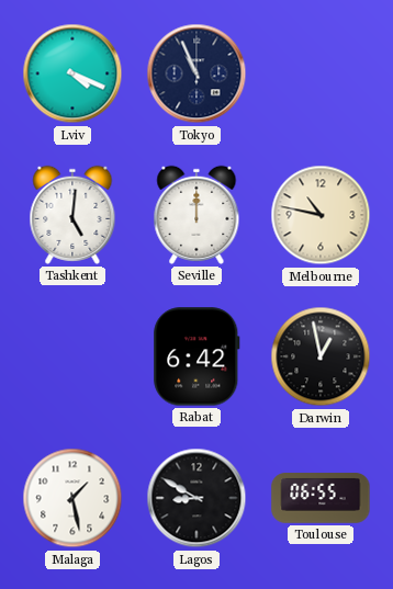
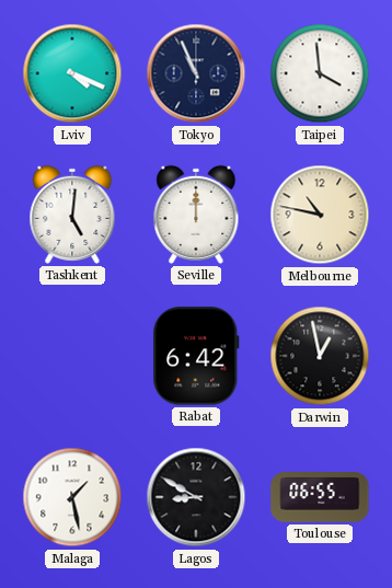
Taipei: none -> 3:59 (320, 73)
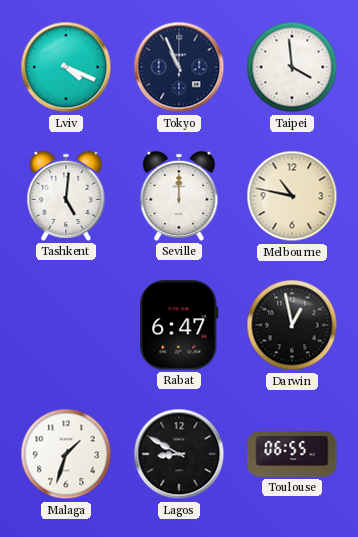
Rabat: 6:42 -> 6:47 (179, 325)
Malaga: 1:28 -> 1:33 (66, 454)
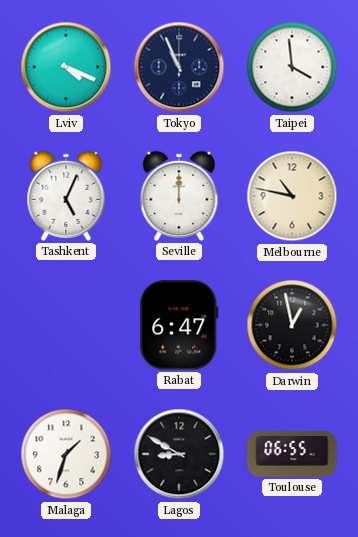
Tashkent: 5:01 -> 5:04 (66, 196)
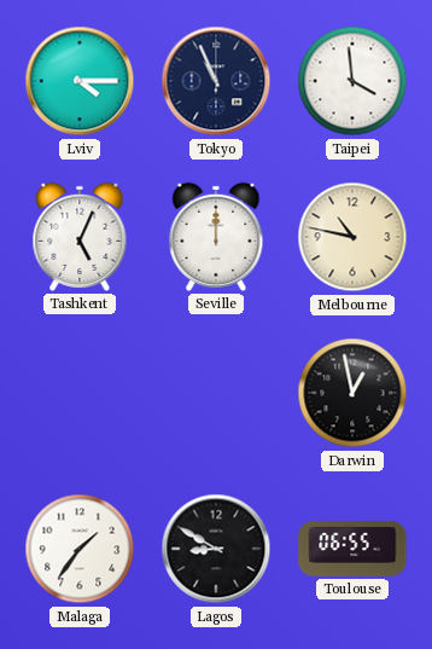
Lviv: 4:19 -> 4:15 (80, 81)
Rabat: 6:47 -> none (179, 325)
Malaga: 1:33 -> 1:36 (80, 549)
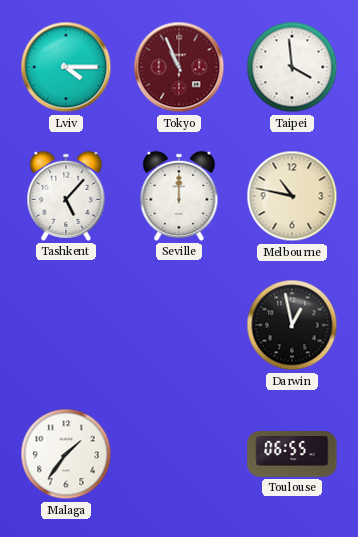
Tokyo dial: navy -> burgundy (179, 67)
Tashkent: 5:04 -> 5:07 (66, 196)
Lagos: 8:50 -> none (216, 549)
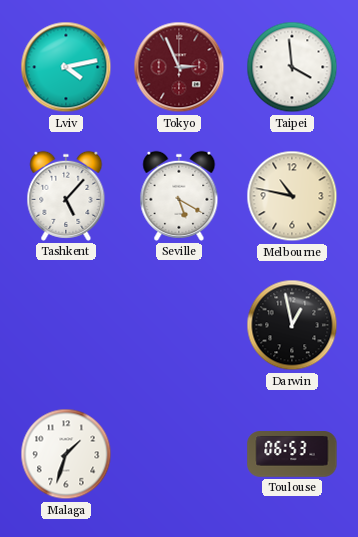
Lviv: 4:15 -> 4:13 (66, 67)
Tokyo: 10:56 -> 2:56 (179, 67)
Seville: 12:00 -> 5:20 (179, 196)
Malaga: 1:36 -> 1:33 (66, 454)
Toulouse: 06:55 -> 06:53 (292, 454)
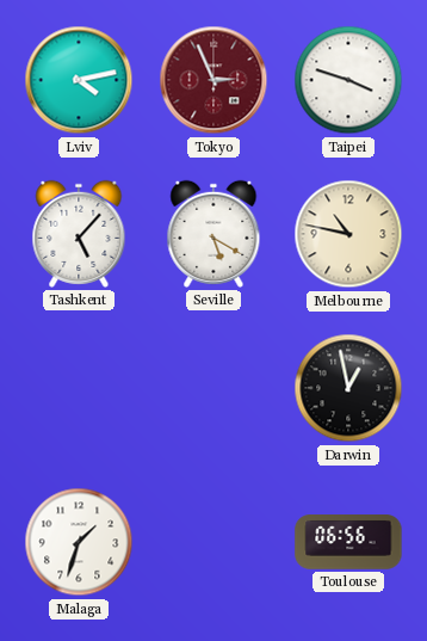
Taipei: 3:59 -> 3:48 (348, 80)
Toulouse: 06:53 -> 06:56 (348, 542)
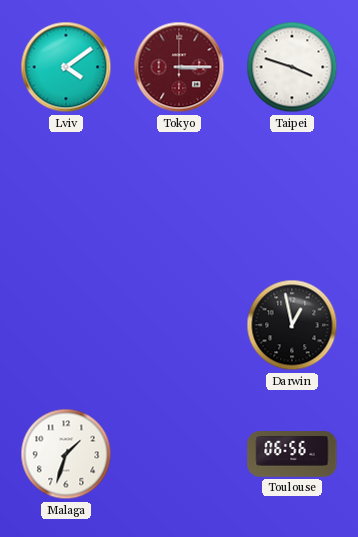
Lviv: 4:13 -> 4:09 (66, 67)
Tokyo: 2:56 -> 3:15 (179, 67)
Tashkent: 5:07 -> none (79, 234)
Seville: 5:20 -> none (213, 234)
Melbourne: 10:47 -> none (348, 234)
